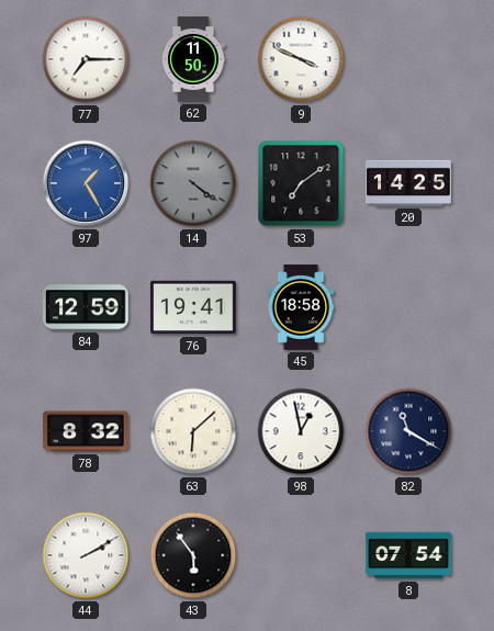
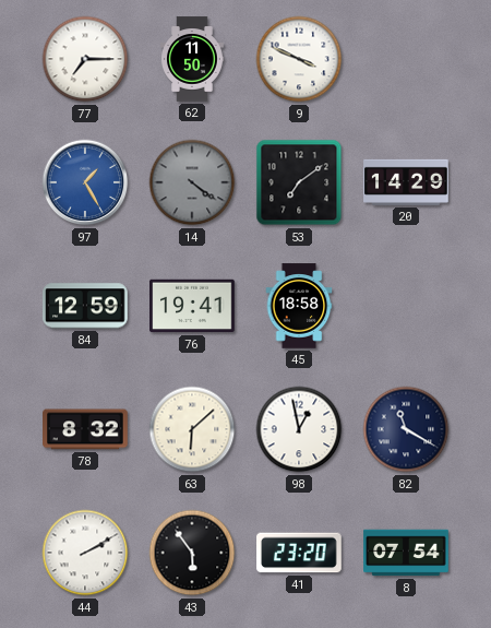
20: 14:25 -> 14:29 (406, 182)
41: none -> 23:20 (299, 553)
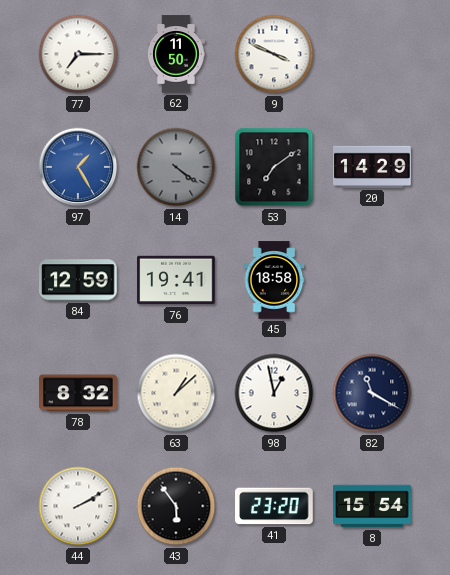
63: 6:08 -> 1:08 (176, 393)
8: 07:54 -> 15:54 (372, 506)
